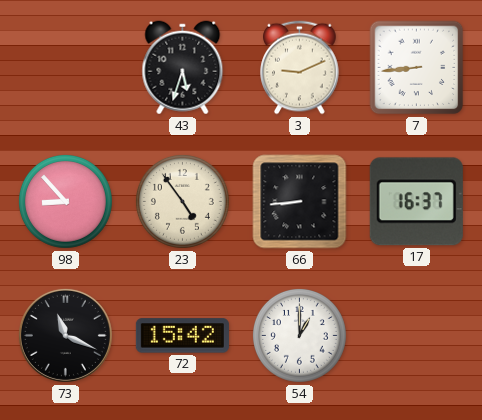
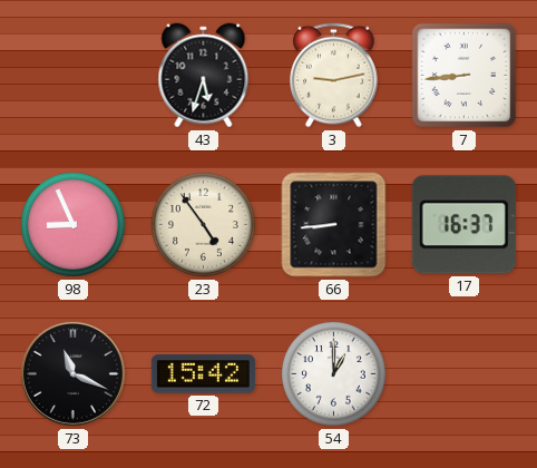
3: 9:11 -> 9:13 (334, 76)
98: 8:53 -> 8:56 (72, 224)
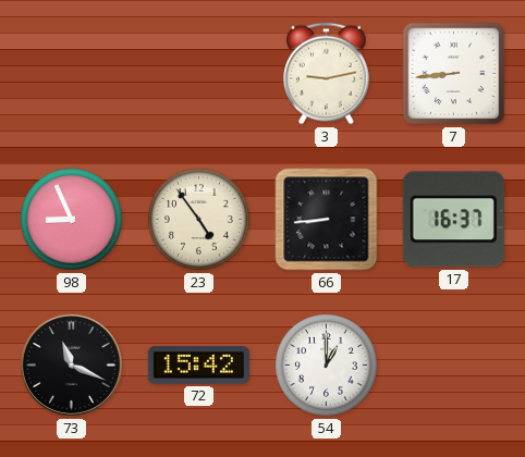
43: 5:33 -> none (204, 76)
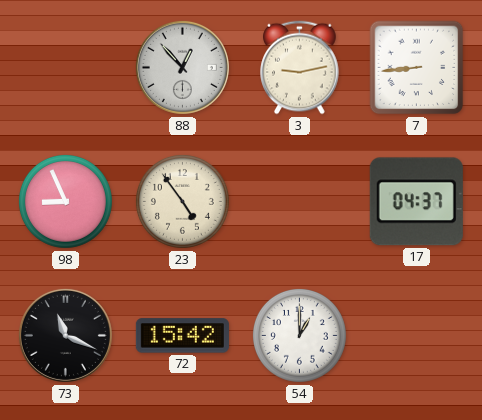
88: none -> 12:53 (182, 67)
66: 8:44 -> none (327, 220)
17: 16:37 -> 04:37 (416, 202)
